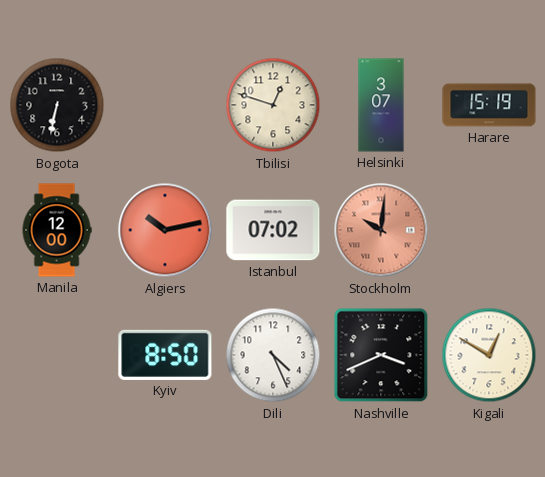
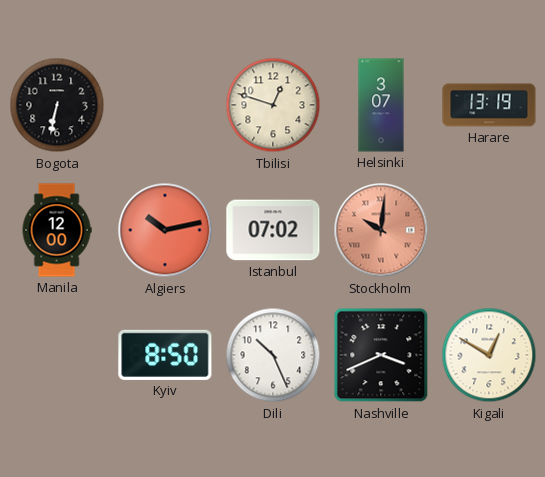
Harare: 15:19 -> 13:19 (489, 105)
Dili: 4:26 -> 10:26 (273, 355)
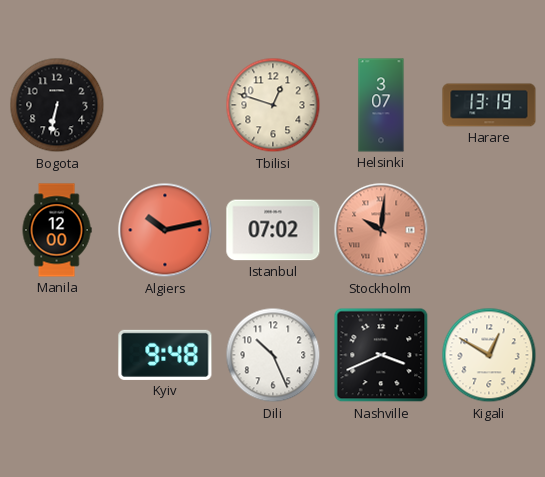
Kyiv: 8:50 -> 9:48 (165, 355)
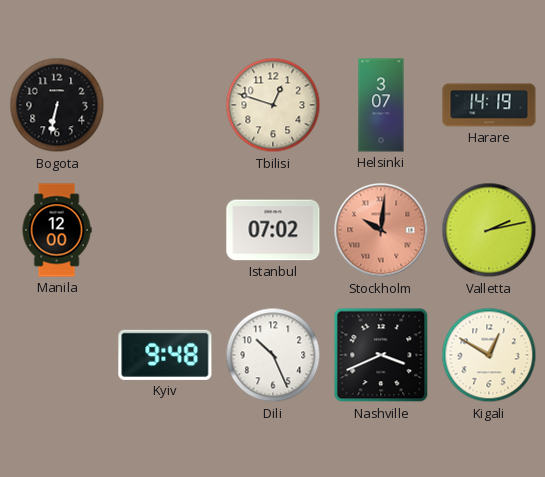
Harare: 13:19 -> 14:19 (489, 105)
Algiers: 10:13 -> none (165, 230)
Valletta: none -> 2:13 (489, 230)
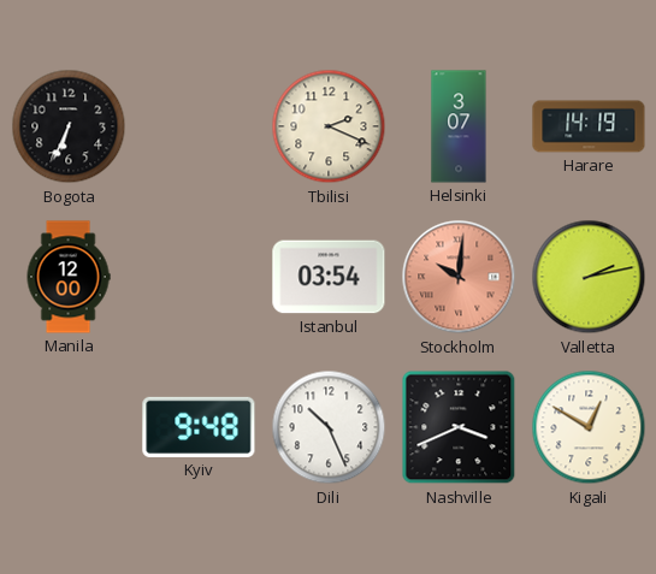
Bogota: 6:32 -> 6:34 (69, 126)
Tbilisi: 12:48 -> 2:19 (329, 126)
Istanbul: 07:02 -> 03:54 (329, 277)
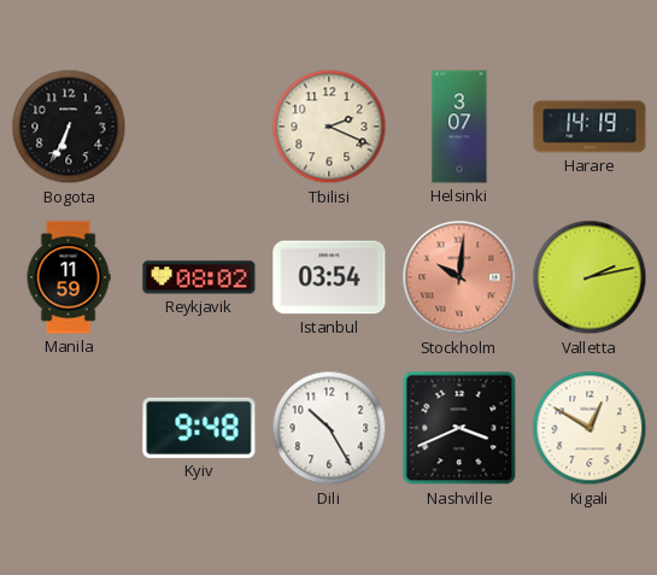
Manila: 12:00 -> 11:59 (69, 277)
Reykjavik: none -> 08:02 (199, 277)
Dili: 10:26 -> 10:25 (329, 428)
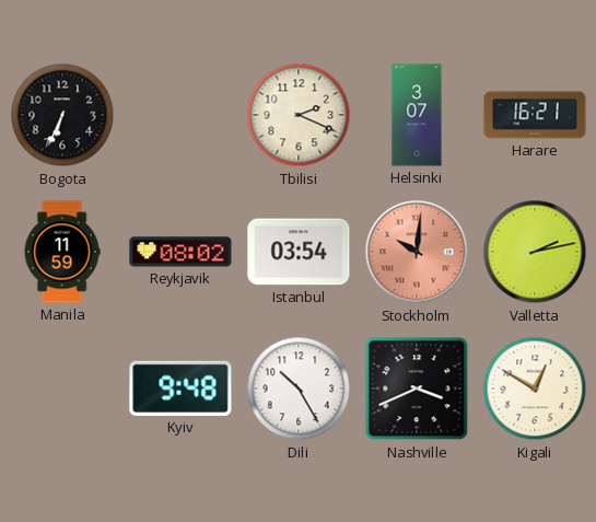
Harare: 14:19 -> 16:21 (535, 115)
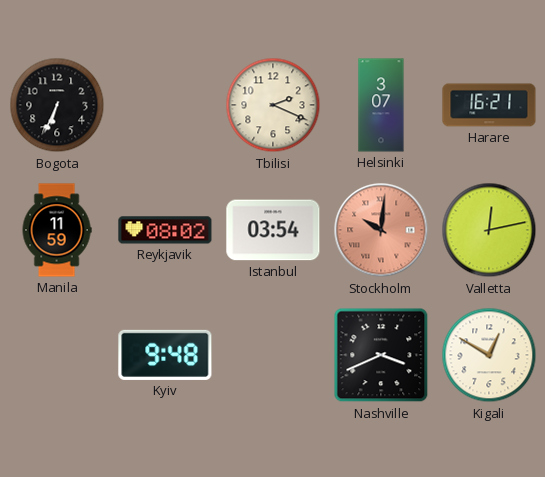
Valletta: 2:13 -> 12:13 (489, 230)
Dili: 10:25 -> none (299, 388)
